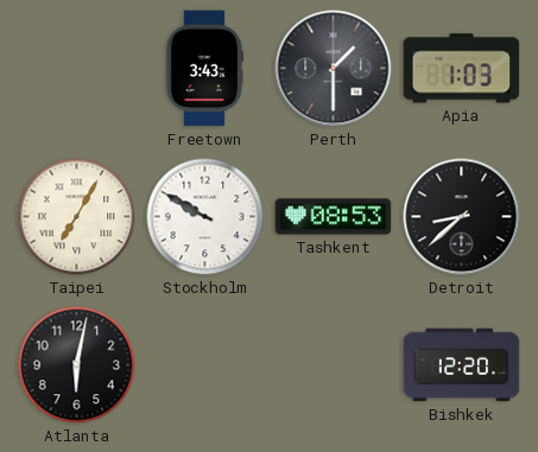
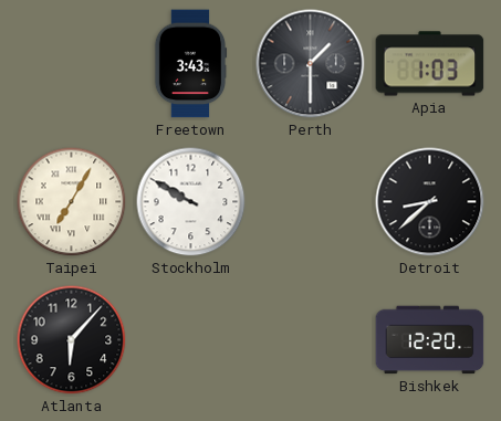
Tashkent: 08:53 -> none (334, 217)
Atlanta: 6:02 -> 6:07 (72, 340)
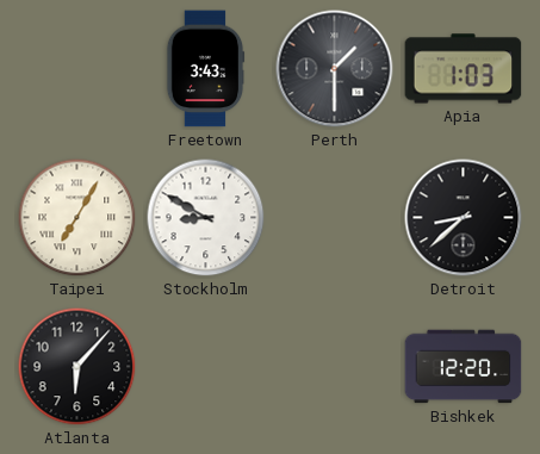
Stockholm: 9:50 -> 8:50 (206, 218)
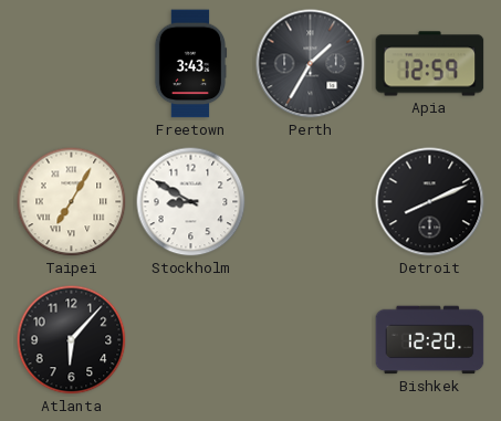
Perth: 1:30 -> 1:35 (311, 64)
Apia: 1:03 -> 12:59 (430, 64)
Detroit: 8:38 -> 8:11 (430, 202)
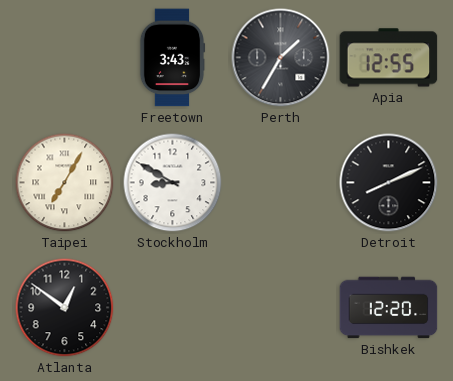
Apia: 12:59 -> 12:55 (389, 58)
Atlanta: 6:07 -> 12:51 (65, 308)
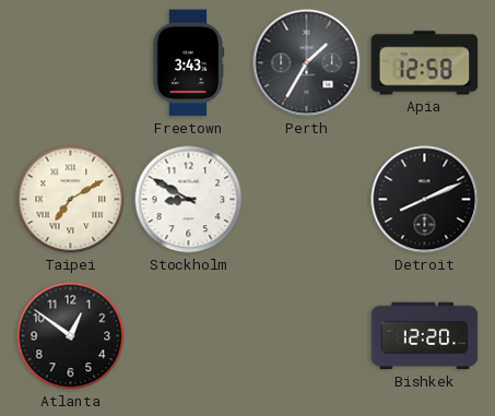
Apia: 12:55 -> 12:58 (425, 63)
Taipei: 7:05 -> 7:10 (71, 200)
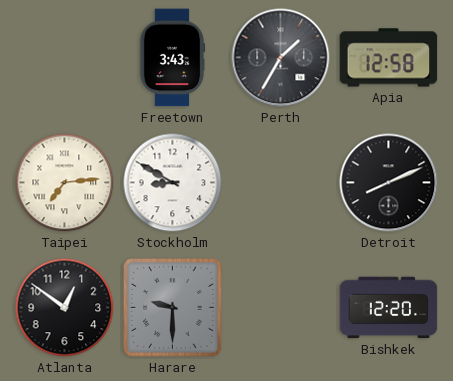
Taipei: 7:10 -> 7:14 (65, 183)
Harare: none -> 9:30 (173, 308)
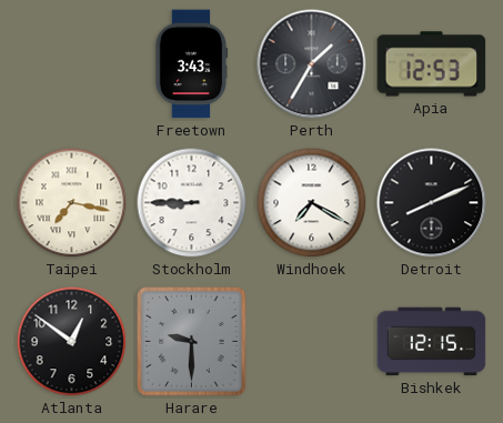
Apia: 12:58 -> 12:53 (432, 64)
Taipei: 7:14 -> 7:17 (72, 203)
Stockholm: 8:50 -> 8:45 (192, 203)
Windhoek: none -> 7:20 (312, 203)
Bishkek: 12:20 -> 12:15 (432, 342)
